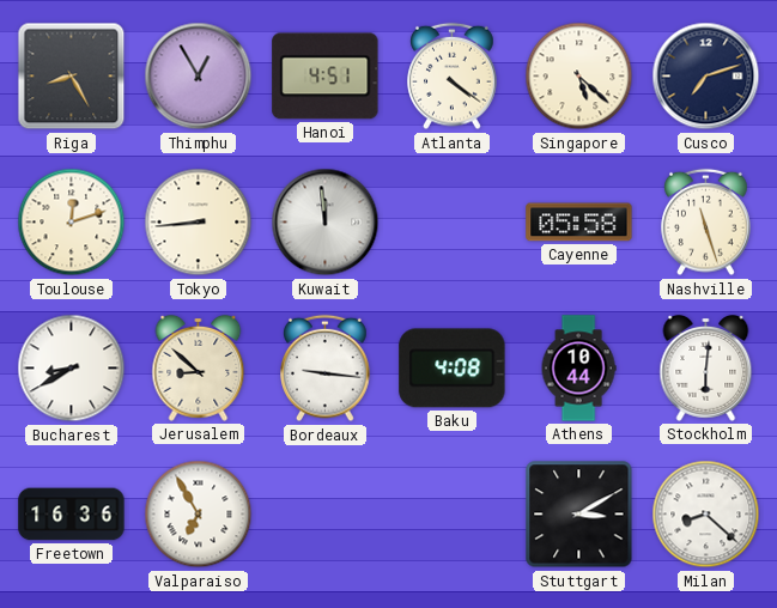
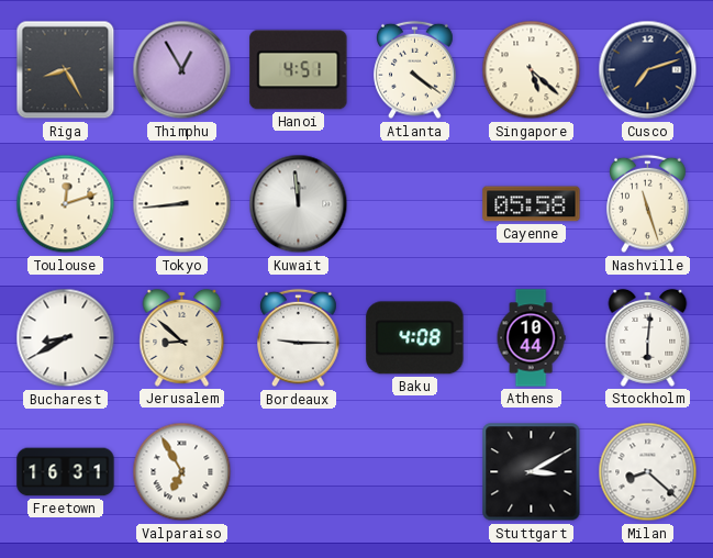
Bordeaux: 9:16 -> 9:15 (299, 338)
Freetown: 16:36 -> 16:31 (66, 472)
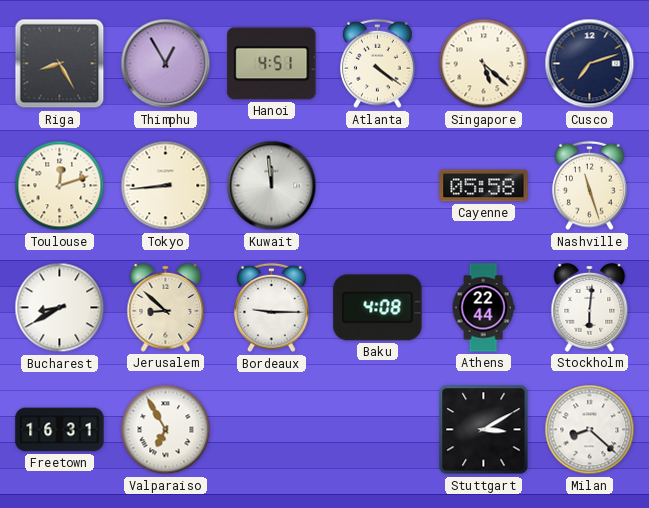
Athens: 10:44 -> 22:44 (483, 308)
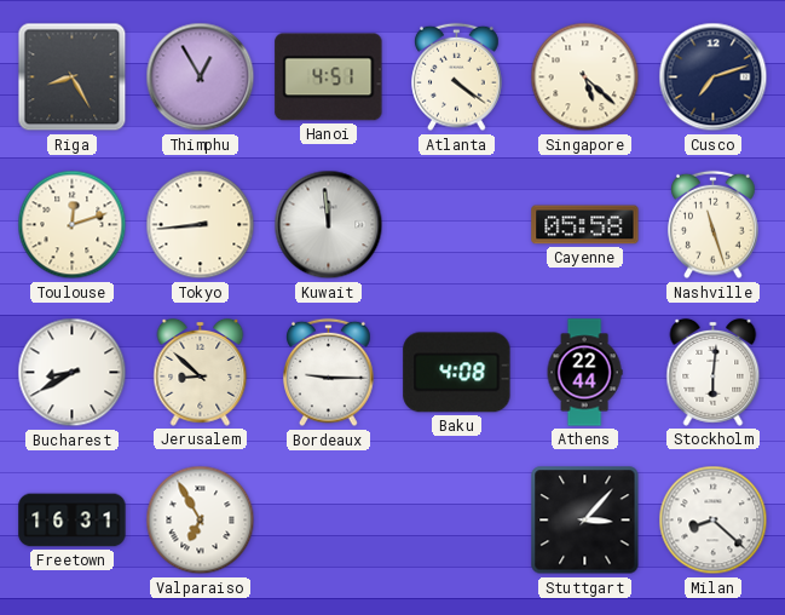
Stuttgart: 3:10 -> 3:07 (585, 521)
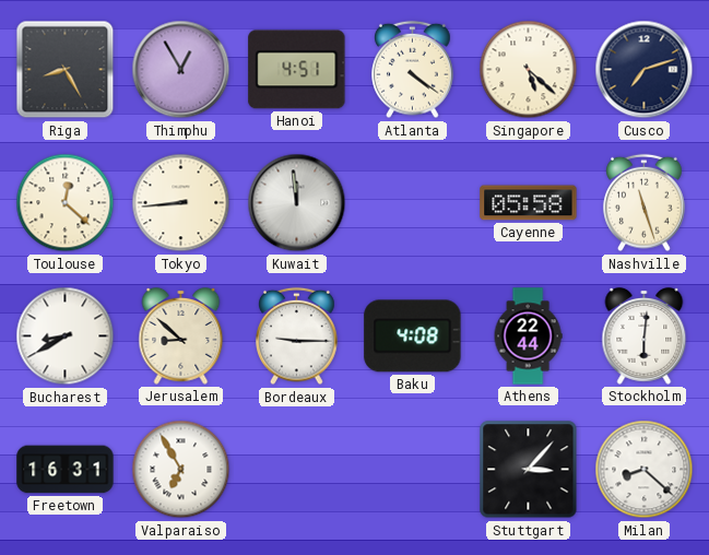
Toulouse: 12:12 -> 12:22 (66, 203)
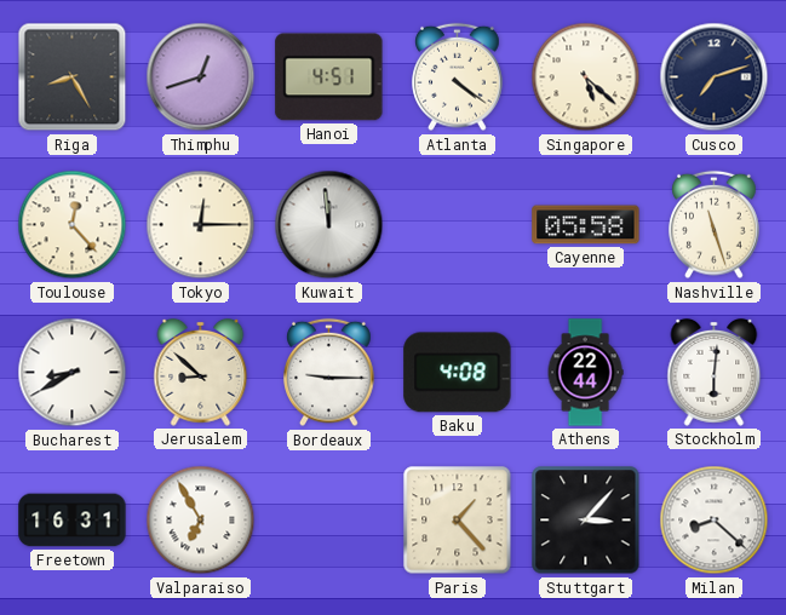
Thimphu: 12:55 -> 12:42 (201, 77)
Toulouse: 12:22 -> 12:23 (73, 225)
Tokyo: 8:44 -> 12:15 (201, 225)
Paris: none -> 1:23 (458, 521)
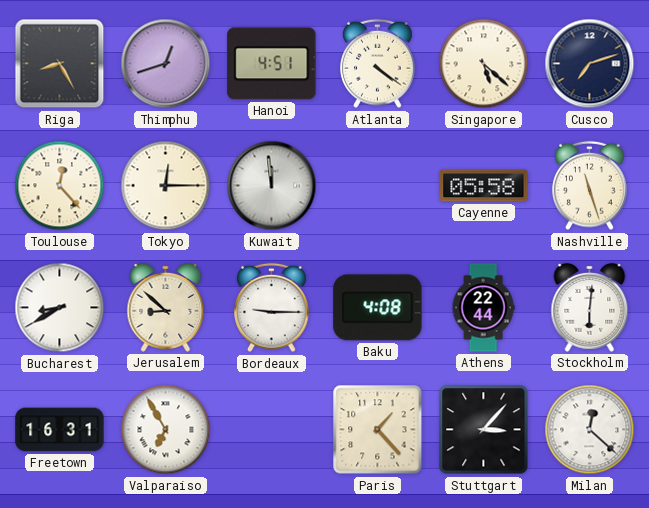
Milan: 8:22 -> 12:22 (590, 430)
